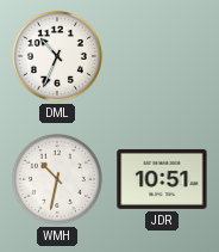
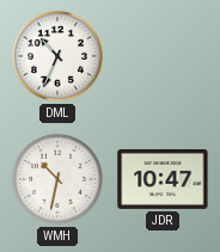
JDR: 10:51 -> 10:47 (163, 179)
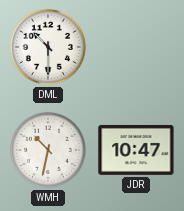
DML: 10:34 -> 10:30 (48, 47)
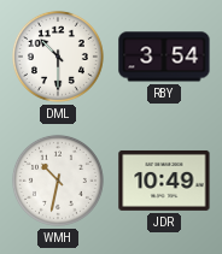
RBY: none -> 3:54 (164, 57)
JDR: 10:47 -> 10:49 (164, 181)
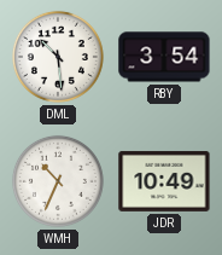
DML: 10:30 -> 10:29 (58, 57)
WMH: 10:32 -> 10:34 (58, 181)
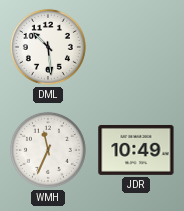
RBY: 3:54 -> none (164, 57)
WMH: 10:34 -> 11:34 (48, 150)
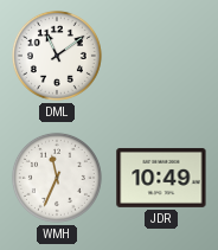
DML: 10:29 -> 11:09 (57, 56)
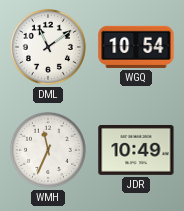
WGQ: none -> 10:54 (136, 47)
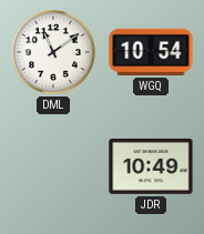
WMH: 11:34 -> none (48, 150)
